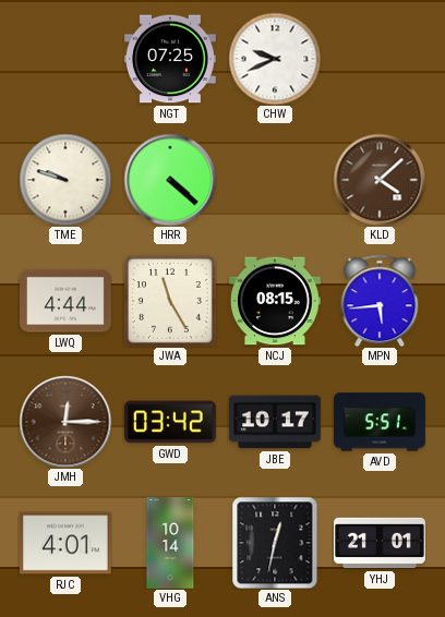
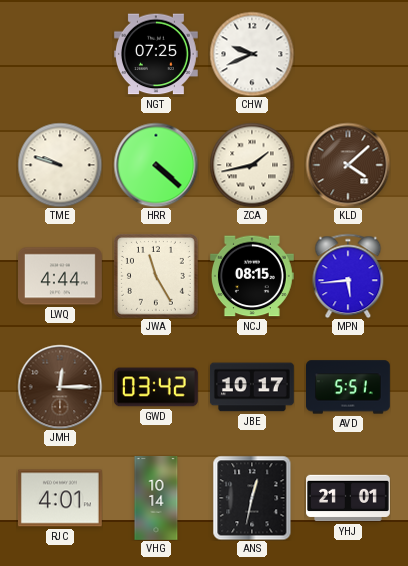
ZCA: none -> 1:43 (252, 165)
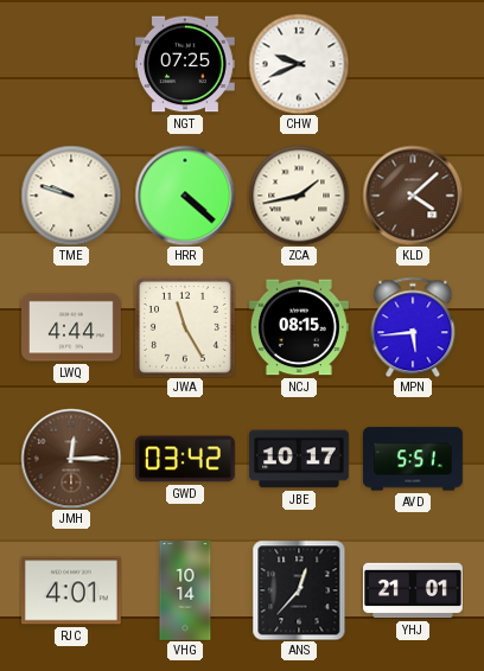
ANS: 12:32 -> 12:37 (299, 590)
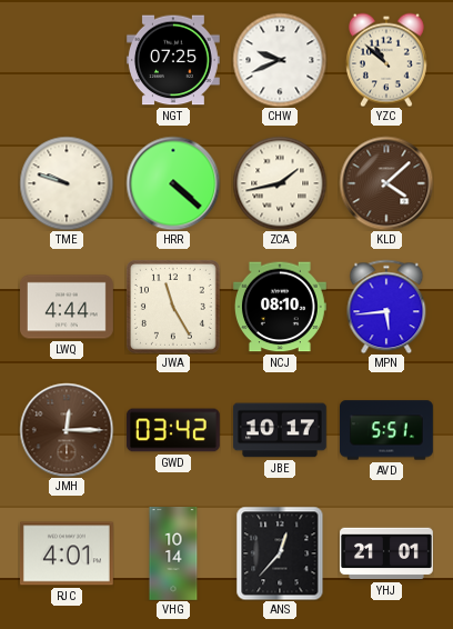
YZC: none -> 10:52 (386, 60)
NCJ: 08:15 -> 08:10 (280, 307)
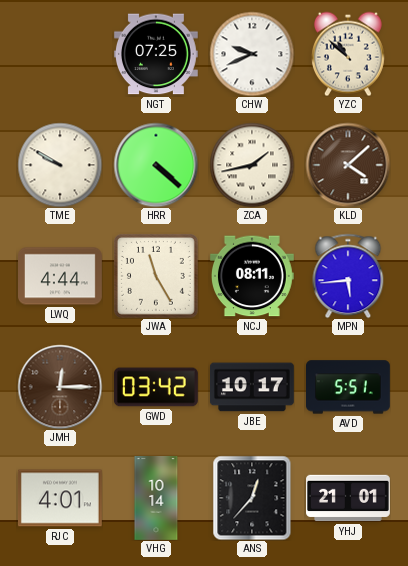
TME: 9:48 -> 9:50 (60, 165)
NCJ: 08:10 -> 08:11 (252, 276)
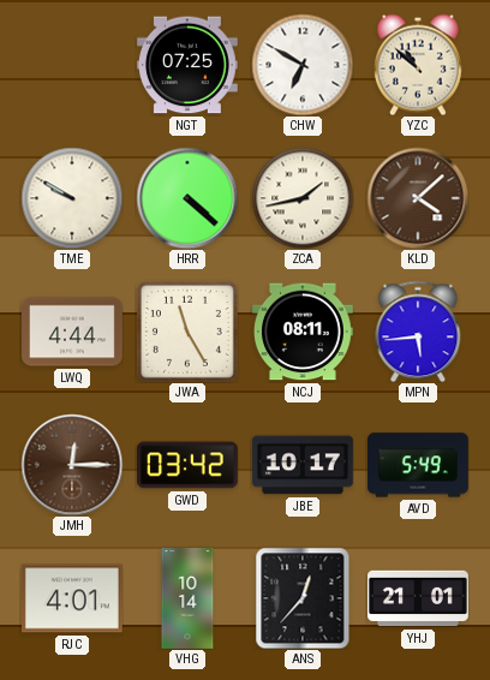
CHW: 9:41 -> 6:50 (303, 65)
AVD: 5:51 -> 5:49 (419, 465)
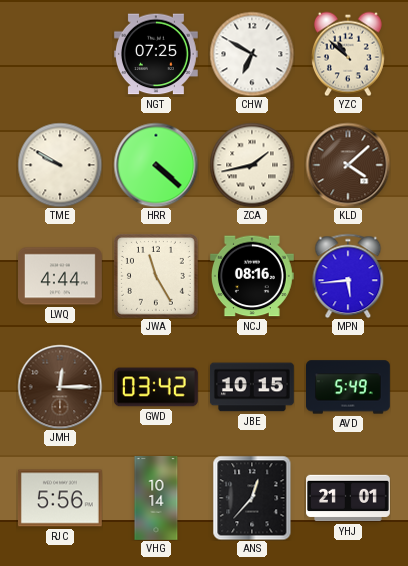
NCJ: 08:11 -> 08:16 (252, 276)
JBE: 10:17 -> 10:15 (252, 387)
RJC: 4:01 -> 5:56 (60, 498)
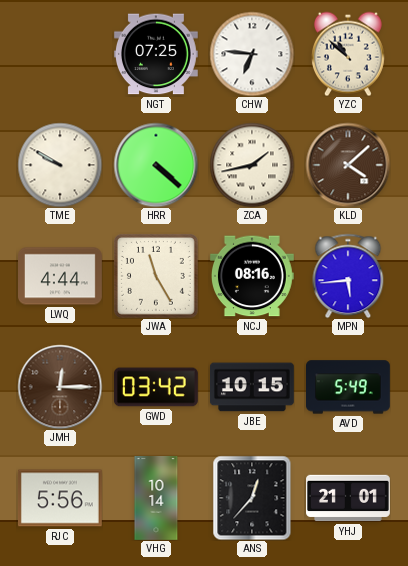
CHW: 6:50 -> 6:46 (252, 54)
